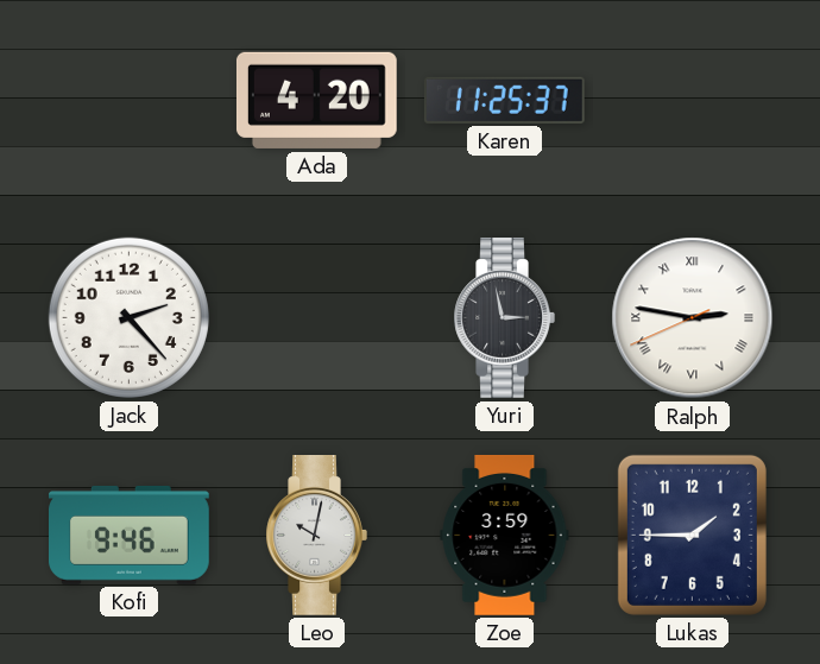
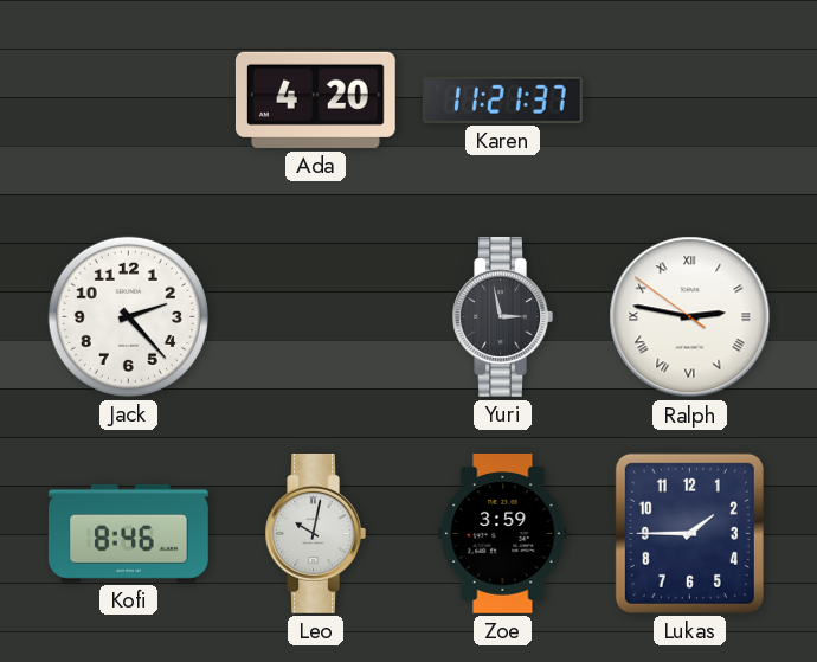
Karen: 11:25 -> 11:21 (502, 99)
Ralph: 2:46:41 -> 2:46:51 (690, 317)
Kofi: 9:46 -> 8:46 (129, 533)
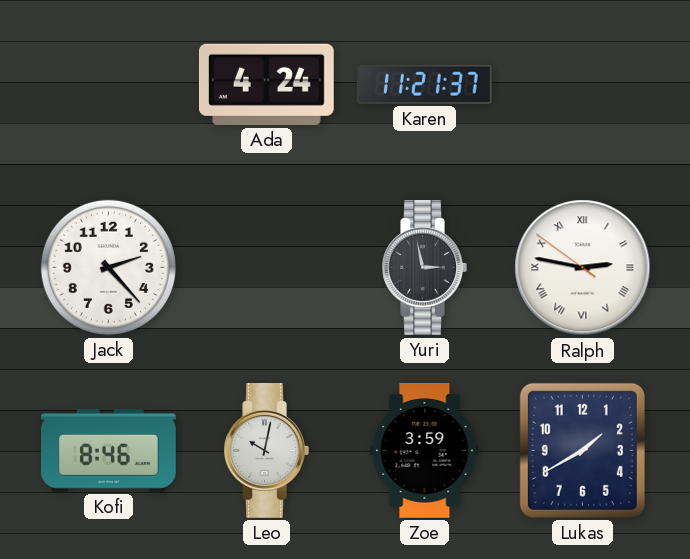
Ada: 4:20 -> 4:24 (266, 84)
Lukas: 1:45 -> 1:40 (582, 450)
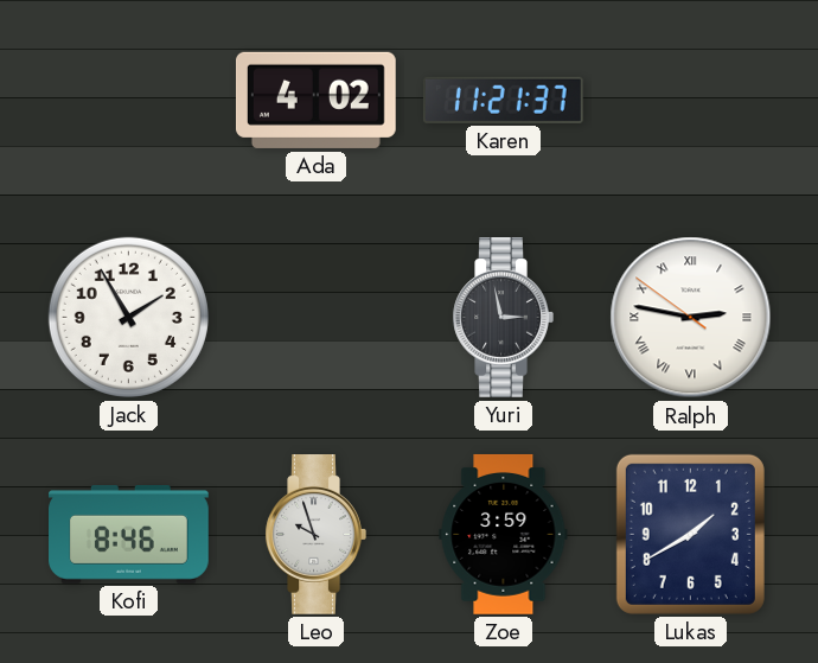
Ada: 4:24 -> 4:02 (315, 100)
Jack: 2:23 -> 1:55 (128, 317)
Leo: 10:02 -> 9:57 (315, 535)
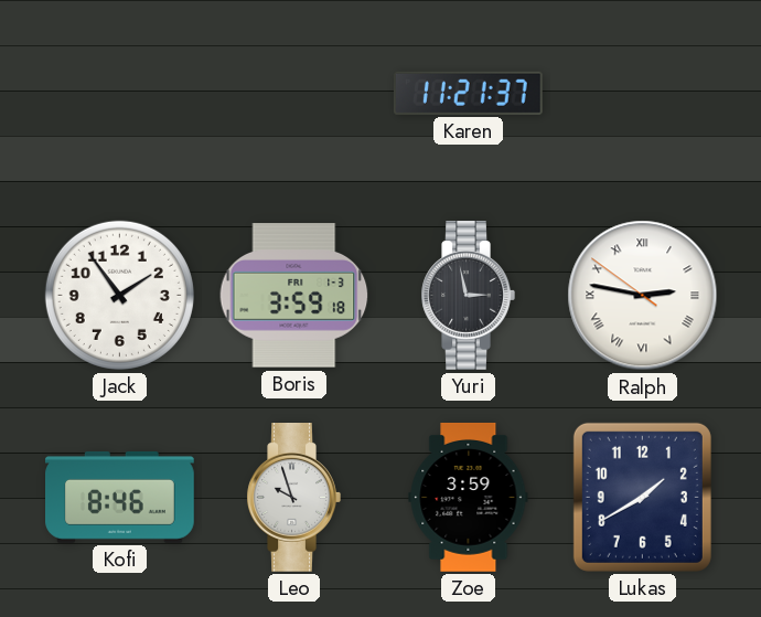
Ada: 4:02 -> none (315, 100)
Jack: 1:55 -> 1:54 (119, 295)
Boris: none -> 3:59 (294, 296)
